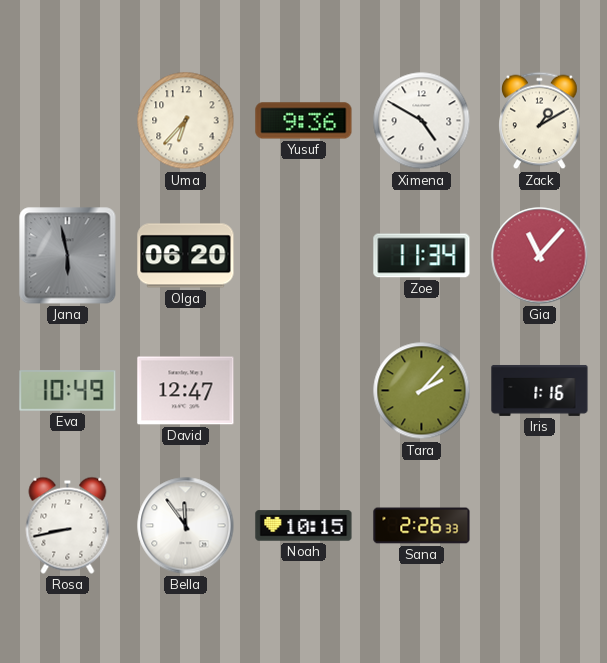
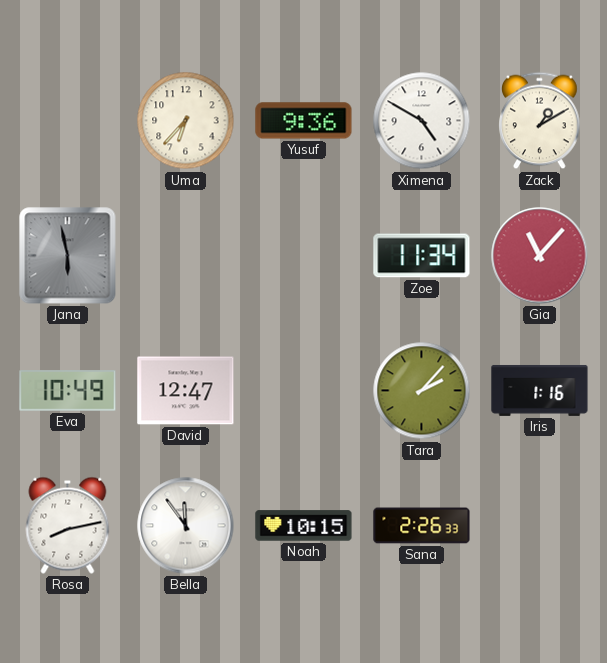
Olga: 06:20 -> none (186, 256)
Rosa: 8:43 -> 8:13 (68, 525)
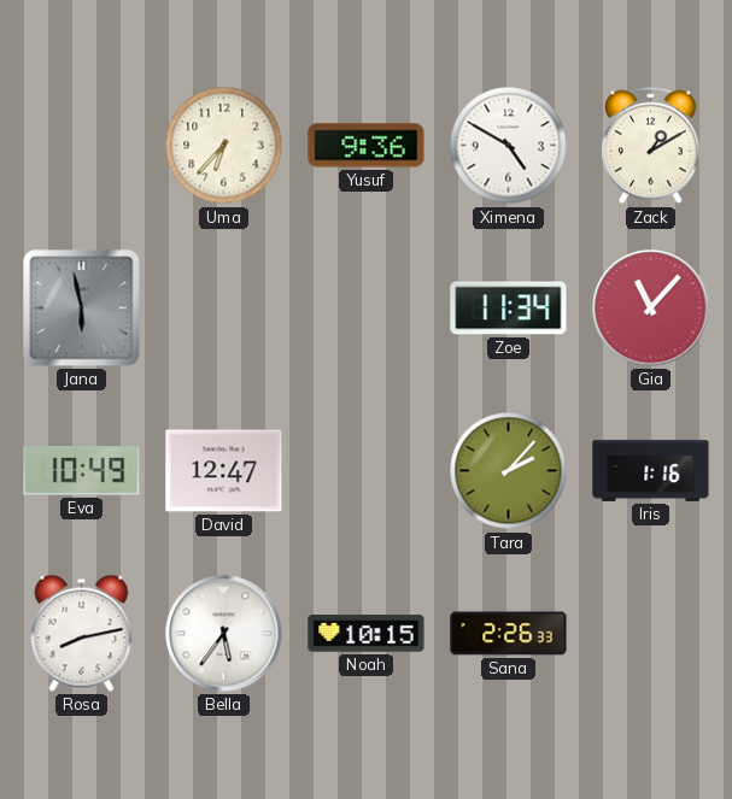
Bella: 11:54 -> 5:36 (224, 634)
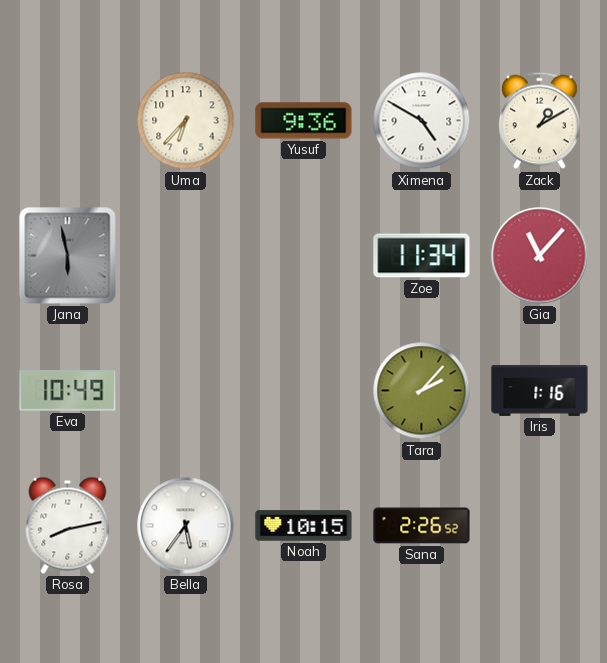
David: 12:47 -> none (224, 471)
Sana: 2:26:33 -> 2:26:52 (422, 526)
